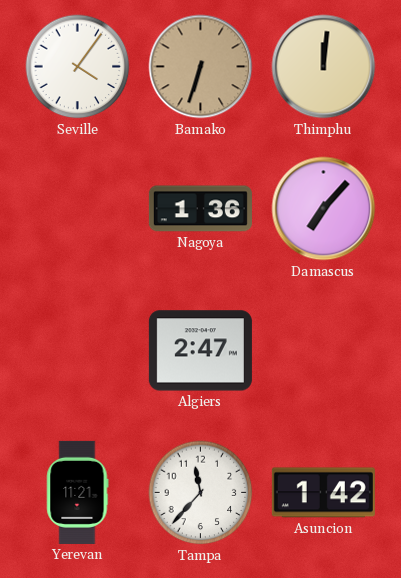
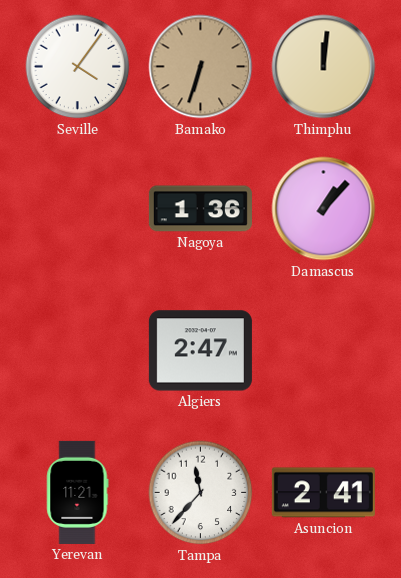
Damascus: 7:07 -> 1:07 (324, 209)
Asuncion: 1:42 -> 2:41 (323, 493)
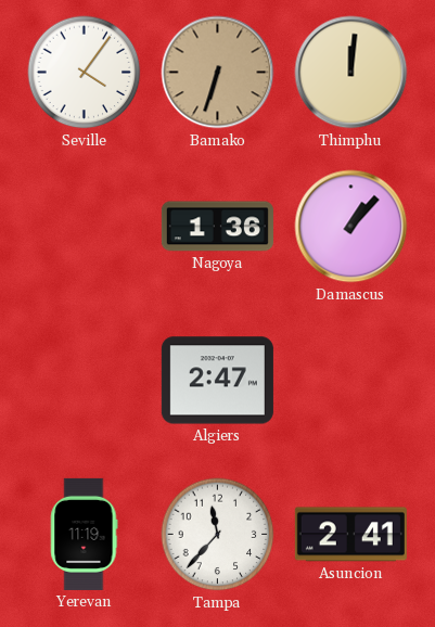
Yerevan: 11:21 -> 11:19 (85, 534)
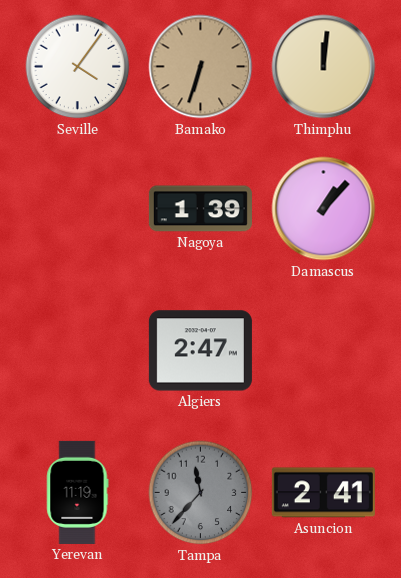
Nagoya: 1:36 -> 1:39 (200, 209)
Tampa dial: white -> grey (201, 493)
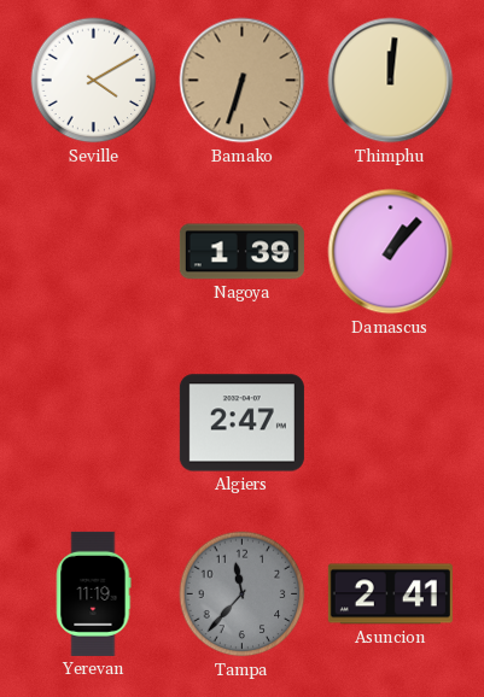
Seville: 4:06 -> 4:10 (94, 81)
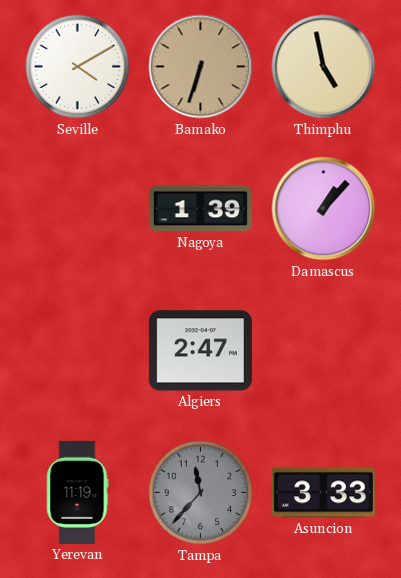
Thimphu: 12:01 -> 4:58 (324, 67)
Asuncion: 2:41 -> 3:33 (323, 493)
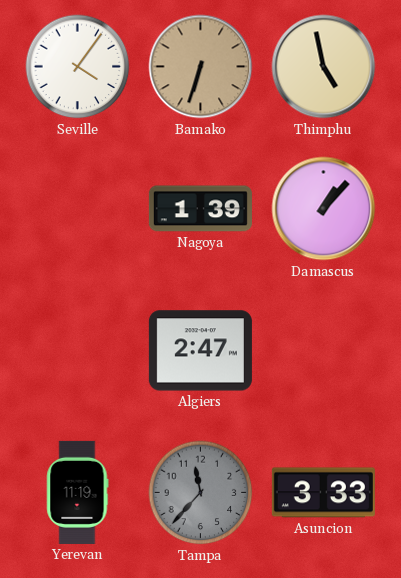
Seville: 4:10 -> 4:06 (78, 67)
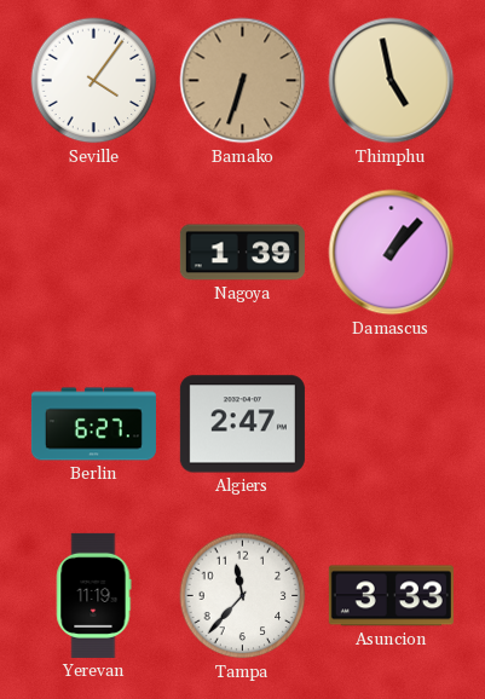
Berlin: none -> 6:27 (93, 424)
Tampa dial: grey -> white (243, 596)
